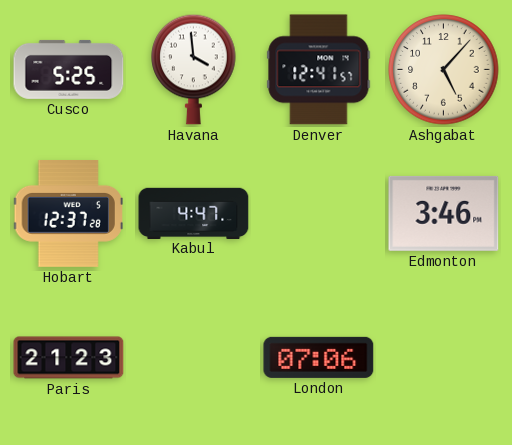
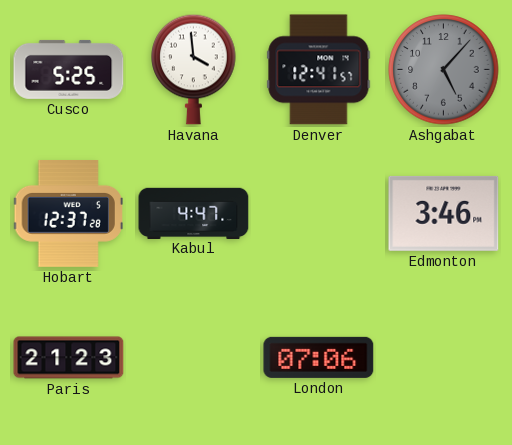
Ashgabat dial: cream -> grey (444, 70)
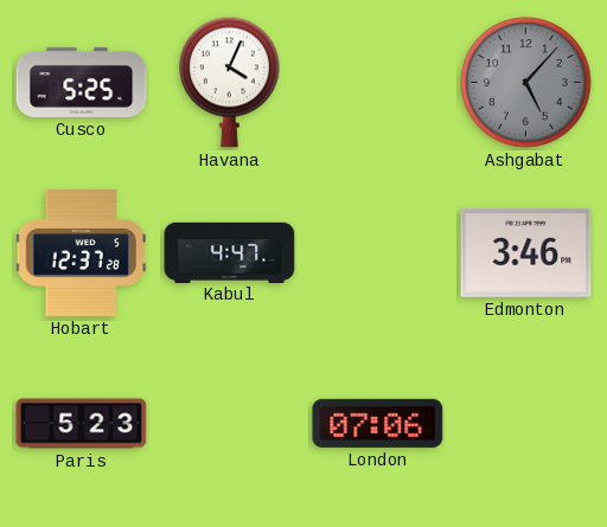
Havana: 3:59 -> 4:04 (230, 82)
Denver: 12:41 -> none (319, 70)
Paris: 21:23 -> 5:23 (82, 424)
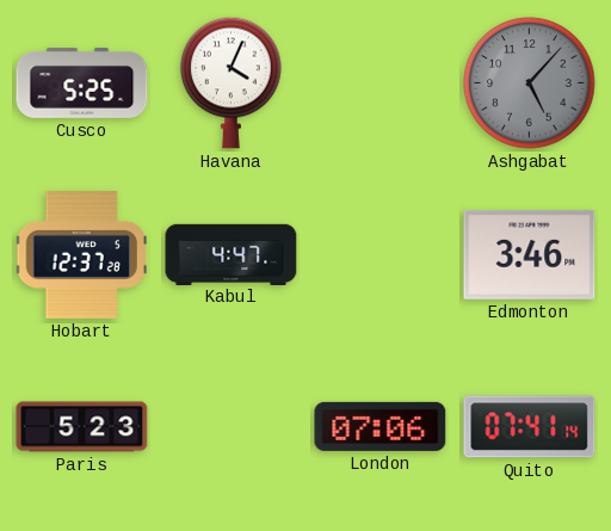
Quito: none -> 07:41 (530, 427)
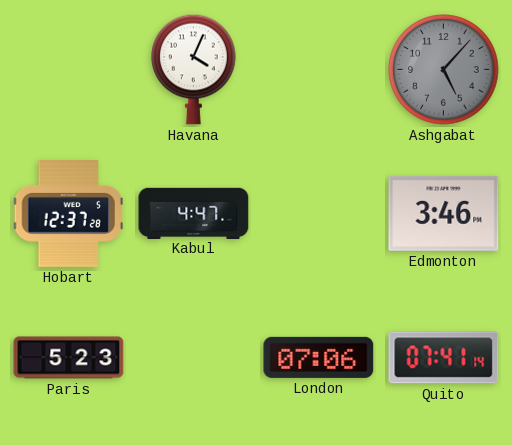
Cusco: 5:25 -> none (82, 82)
